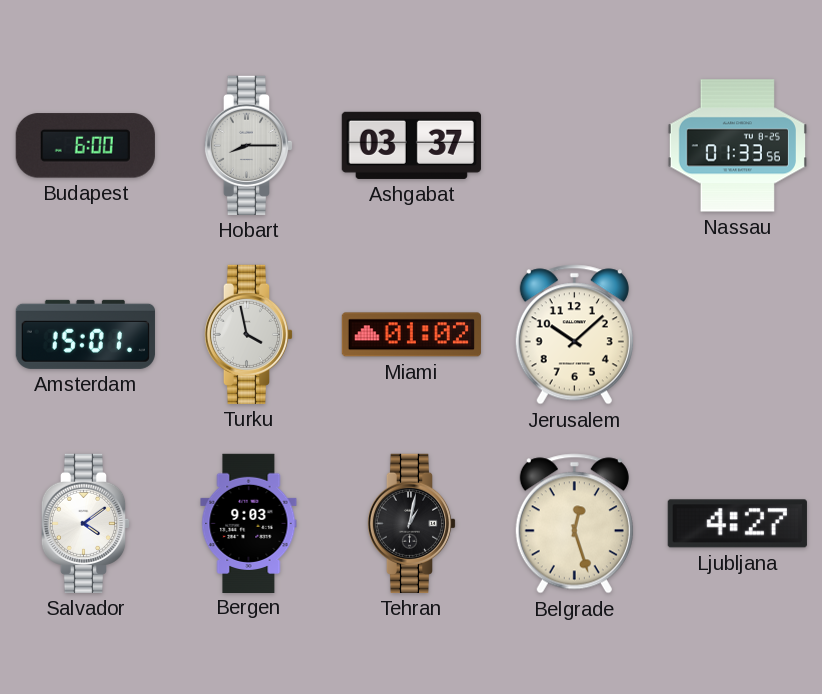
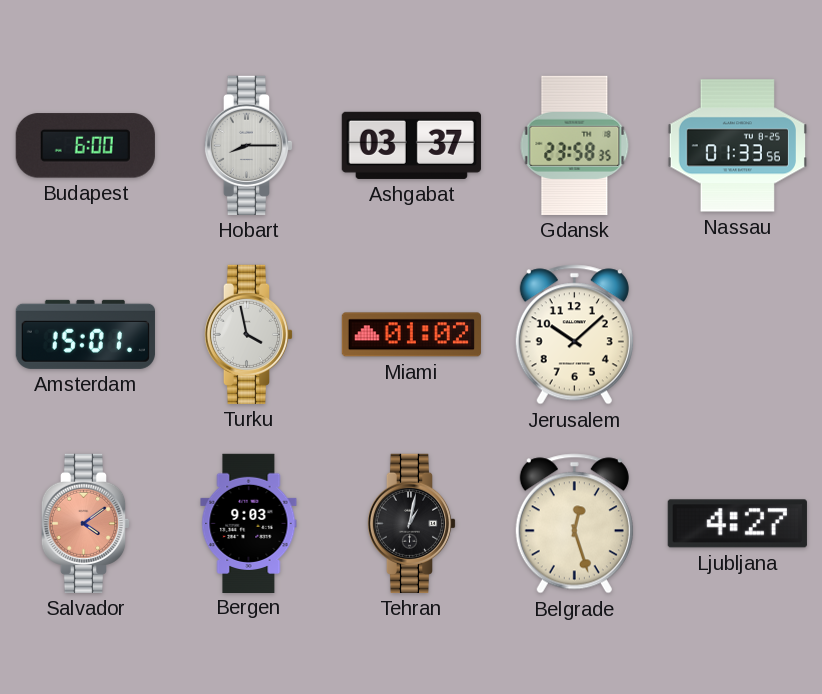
Gdansk: none -> 23:58 (575, 145)
Salvador dial: white -> salmon (86, 523)
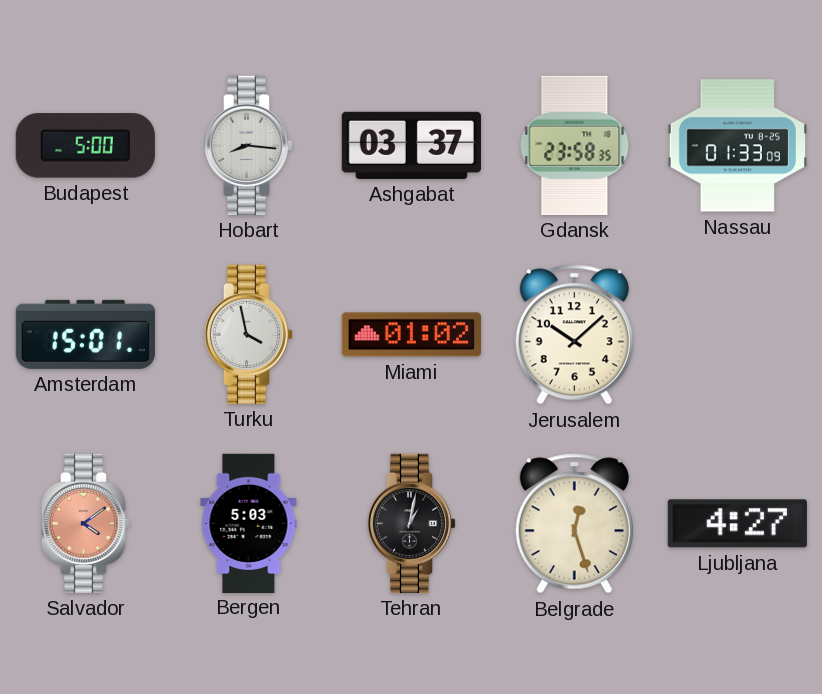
Budapest: 6:00 -> 5:00 (85, 146)
Hobart: 8:15 -> 8:16 (249, 145)
Nassau: 01:33:56 -> 01:33:09 (737, 146)
Bergen: 9:03 -> 5:03 (249, 523)
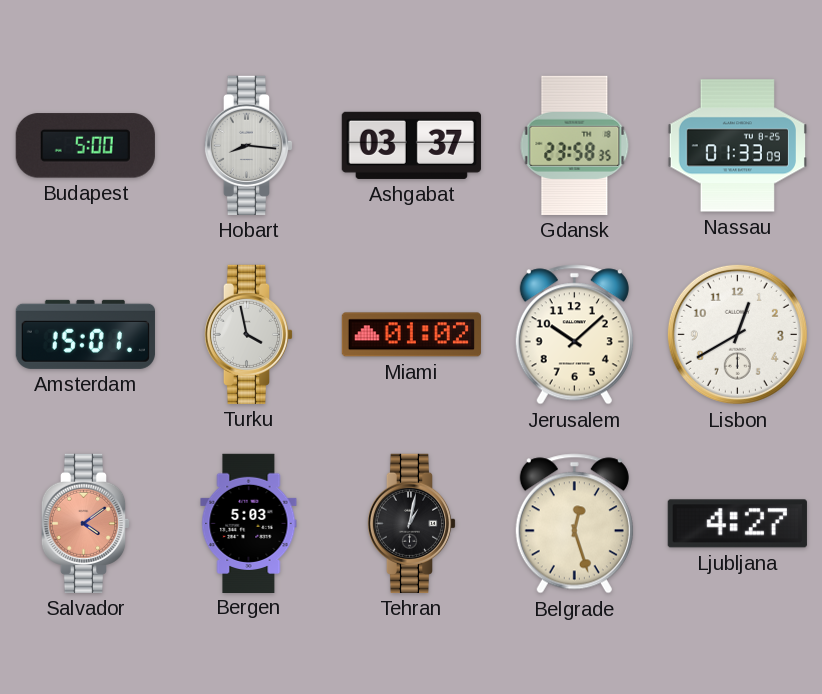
Lisbon: none -> 12:40 (737, 334)
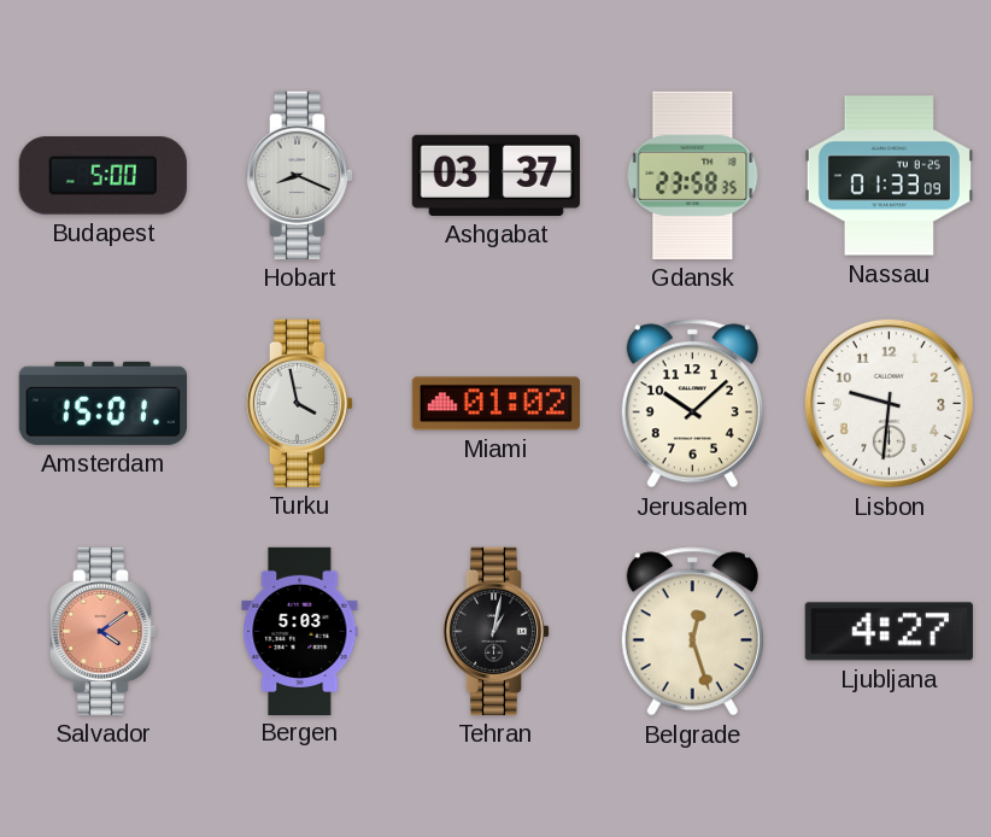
Hobart: 8:16 -> 8:19 (300, 175)
Lisbon: 12:40 -> 9:31 (889, 403)
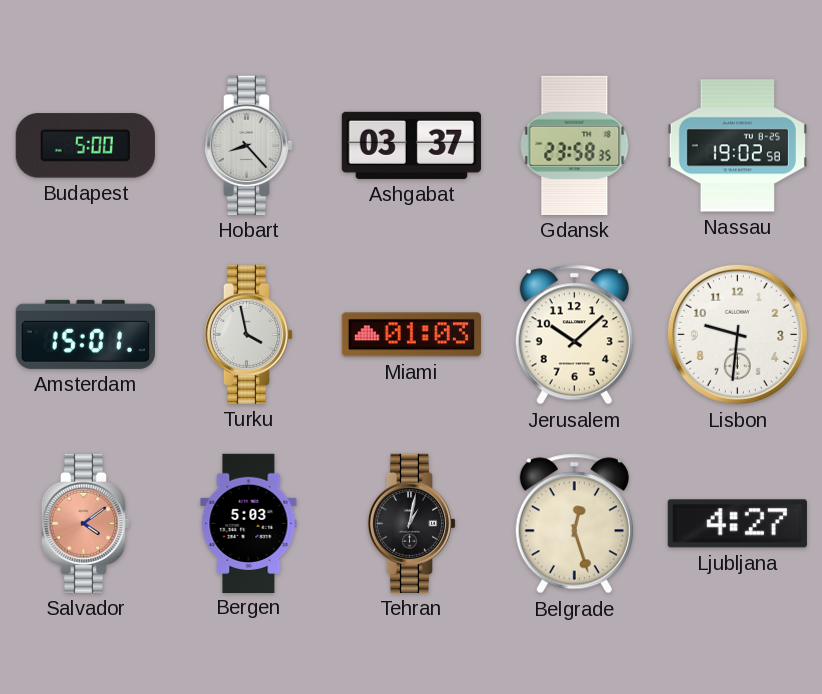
Hobart: 8:19 -> 8:23 (249, 145)
Nassau: 01:33 -> 19:02 (737, 146)
Miami: 01:02 -> 01:03 (411, 335)
